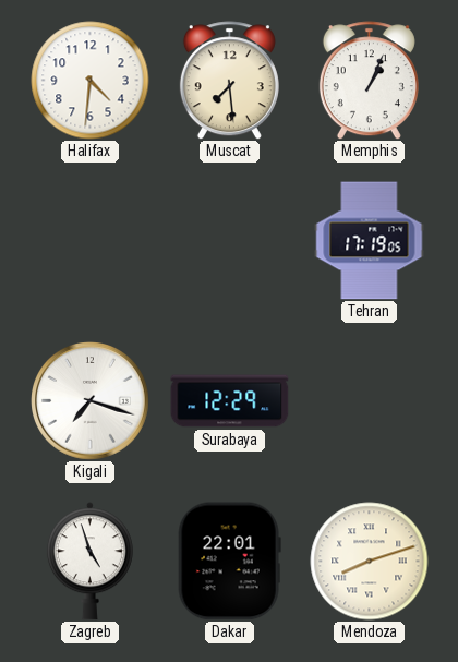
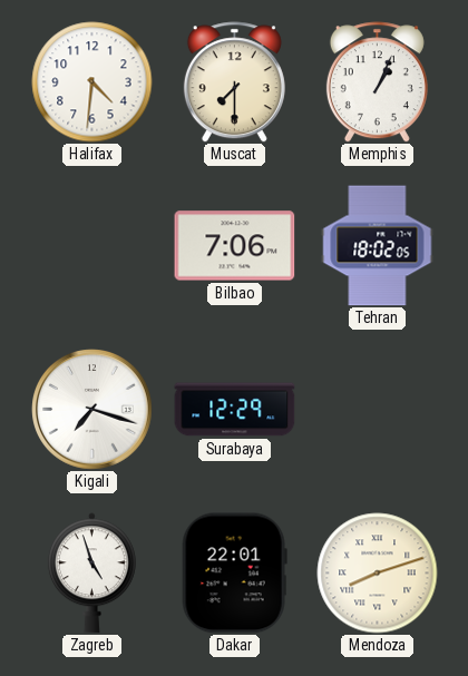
Muscat: 7:29 -> 7:30 (234, 82)
Bilbao: none -> 7:06 (235, 246)
Tehran: 17:19 -> 18:02 (378, 246)
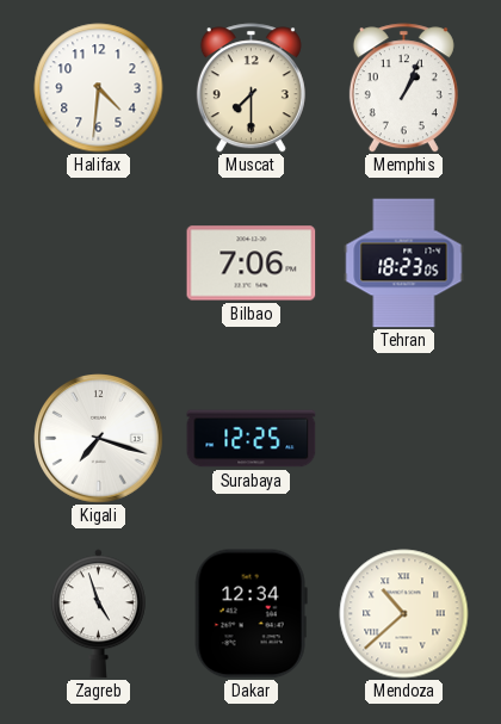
Tehran: 18:02 -> 18:23 (404, 264)
Surabaya: 12:29 -> 12:25 (252, 439)
Dakar: 22:01 -> 12:34 (250, 614)
Mendoza: 8:12 -> 10:38 (404, 614)
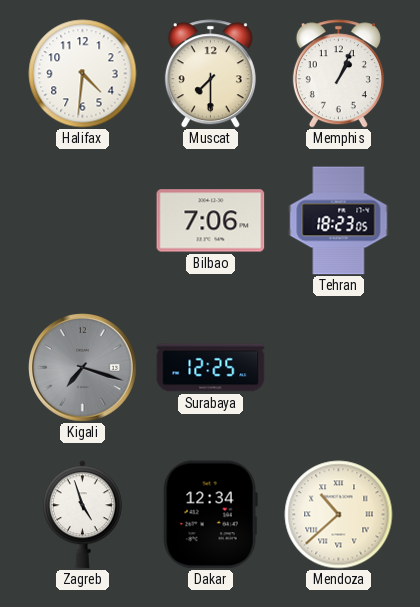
Kigali dial: white -> grey (83, 368)
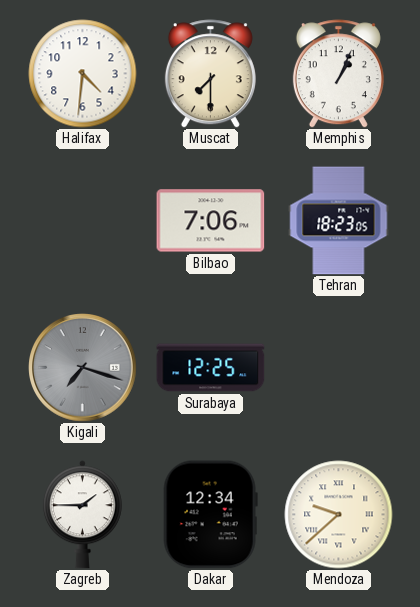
Zagreb: 4:57 -> 1:45 (82, 515)
Mendoza: 10:38 -> 9:38 (339, 515)
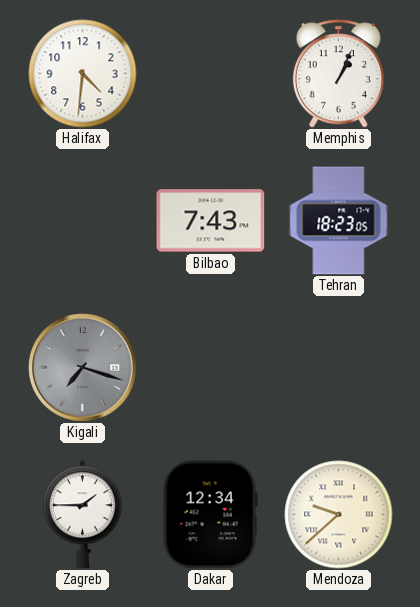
Muscat: 7:30 -> none (210, 74)
Bilbao: 7:06 -> 7:43 (211, 221)
Surabaya: 12:25 -> none (211, 368)
